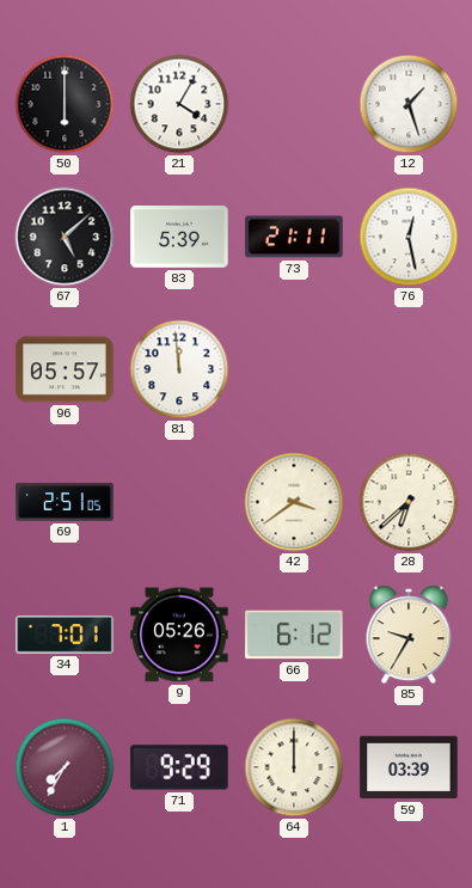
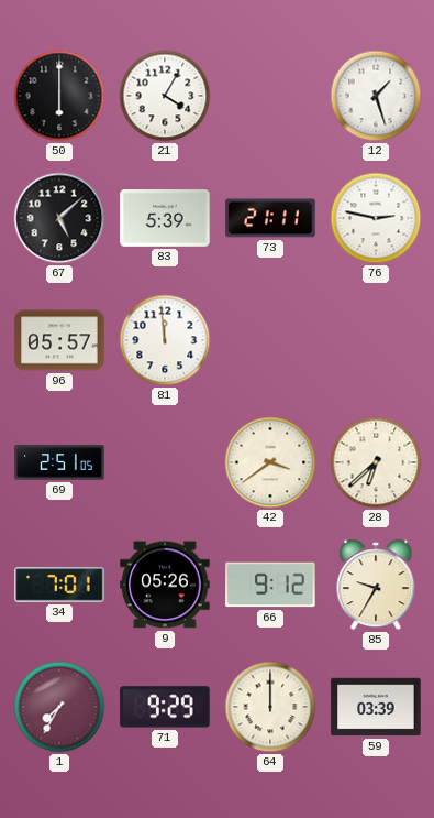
76: 12:28 -> 2:47 (376, 218)
66: 6:12 -> 9:12 (270, 585)
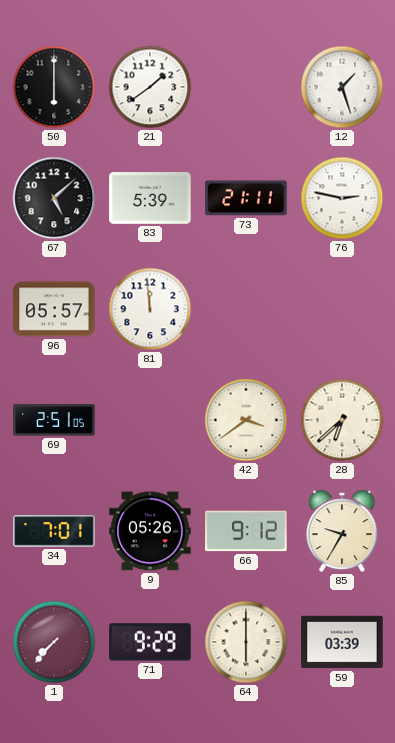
21: 4:05 -> 1:39 (150, 87)
1: 7:35 -> 7:37 (54, 642)
64: 12:00 -> 6:00 (246, 642)
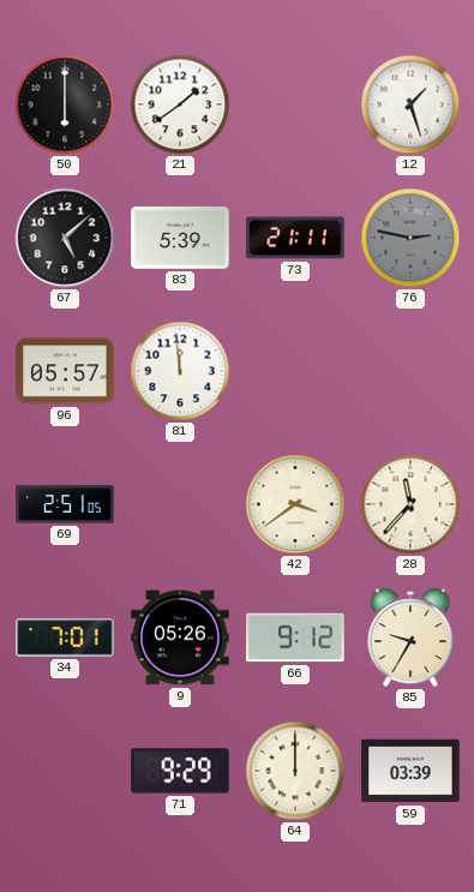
76 dial: white -> grey (410, 238)
28: 6:38 -> 11:37 (410, 504)
1: 7:37 -> none (54, 642)
64: 6:00 -> 12:00 (295, 771)
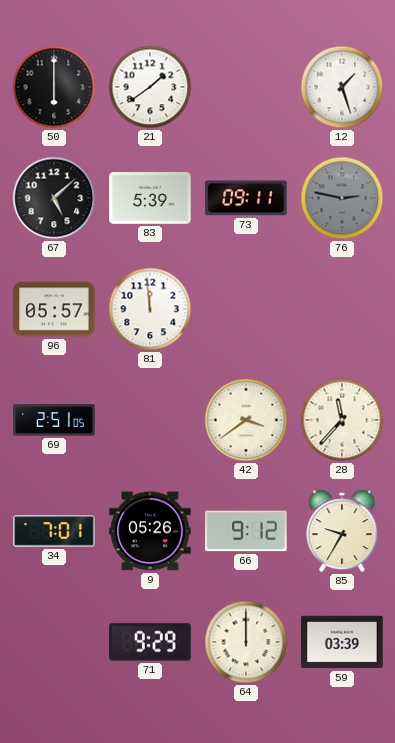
73: 21:11 -> 09:11 (246, 198)
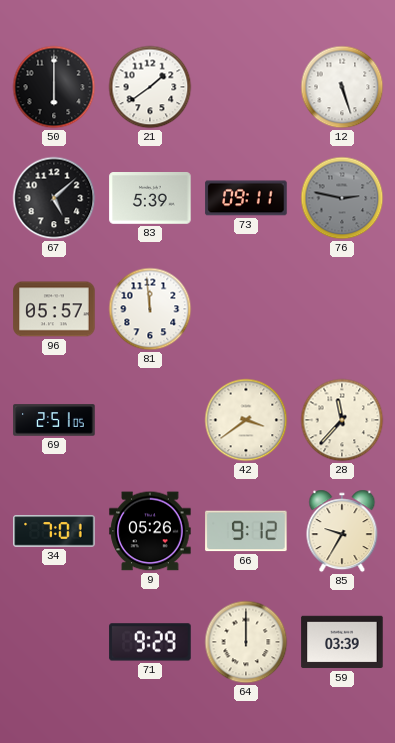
12: 1:27 -> 5:27 (342, 87)
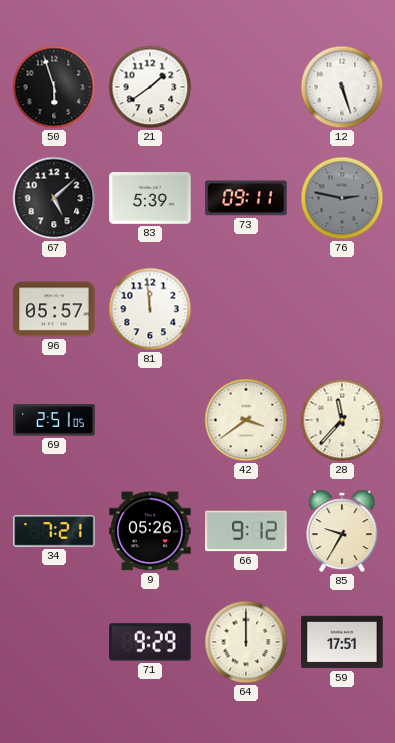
50: 6:00 -> 5:57 (54, 87)
34: 7:01 -> 7:21 (54, 531)
59: 03:39 -> 17:51 (342, 642)
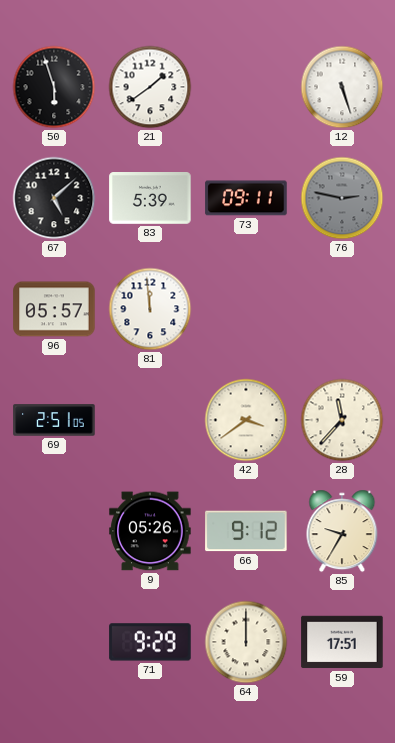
34: 7:21 -> none (54, 531)
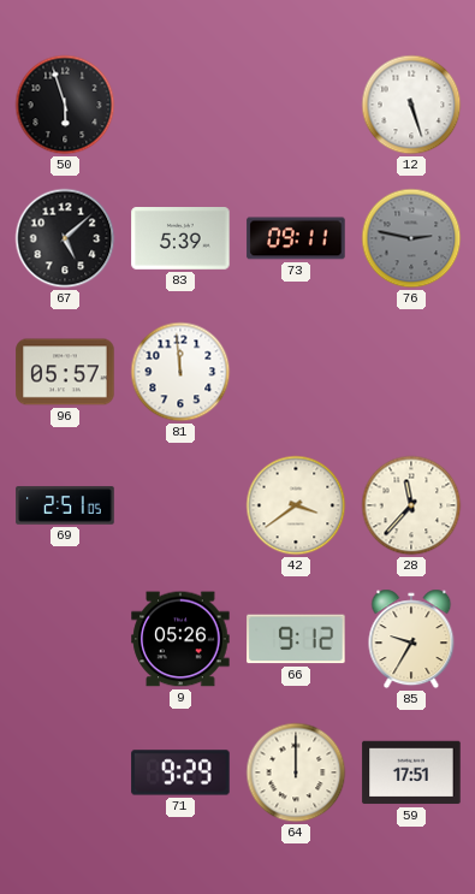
21: 1:39 -> none (150, 87)
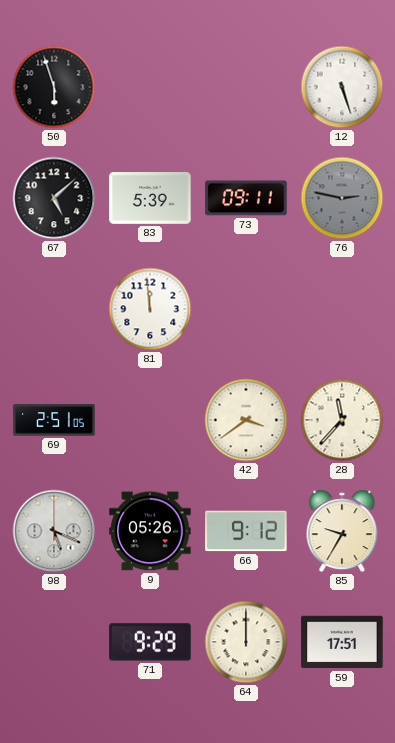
96: 05:57 -> none (65, 372)
98: none -> 5:19 (54, 531)
